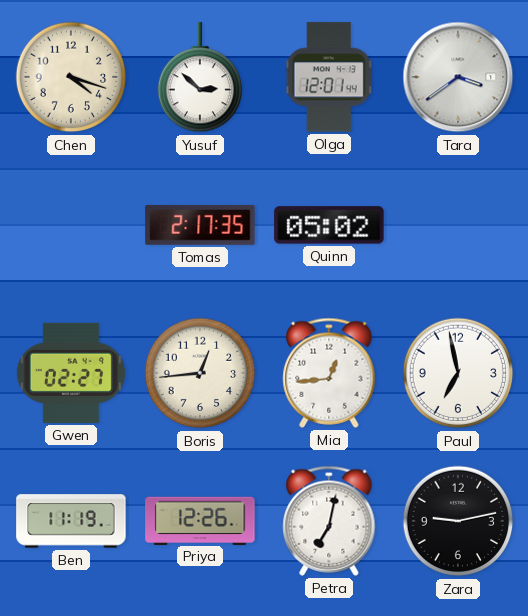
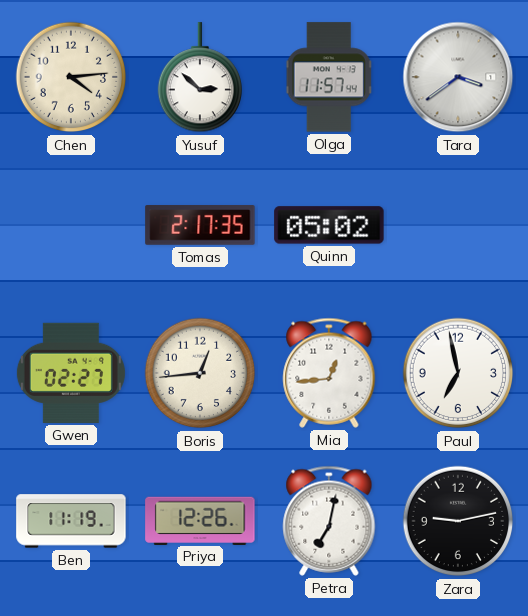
Chen: 4:18 -> 4:14 (71, 77)
Olga: 12:01 -> 11:57 (329, 77)
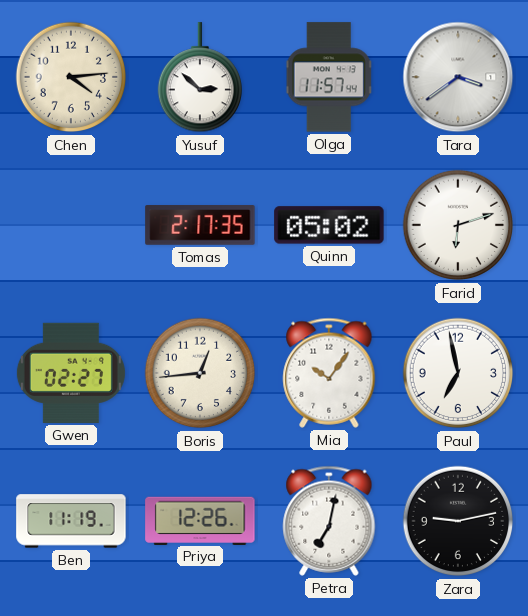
Farid: none -> 6:12 (458, 225)
Mia: 12:44 -> 10:06 (329, 373)
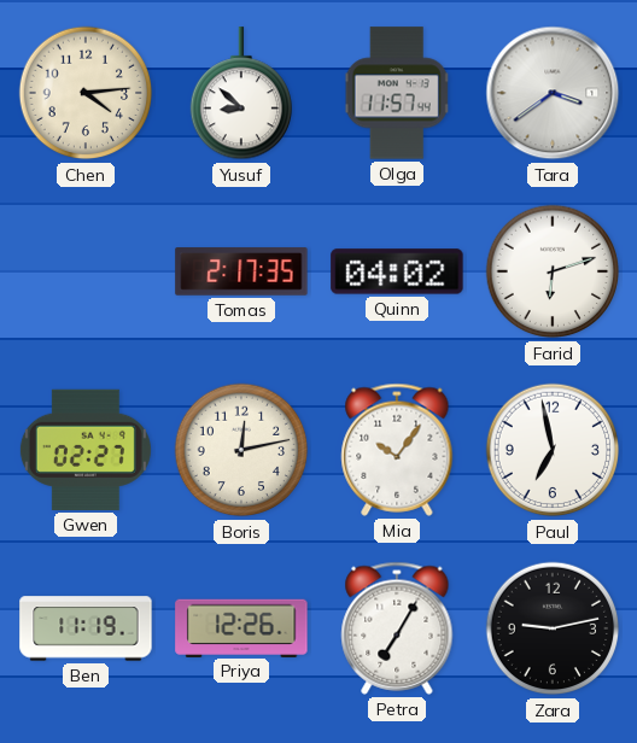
Yusuf: 2:52 -> 8:52 (240, 94)
Quinn: 05:02 -> 04:02 (397, 271)
Boris: 12:44 -> 12:13 (241, 450)
Petra: 7:02 -> 7:05 (397, 628)
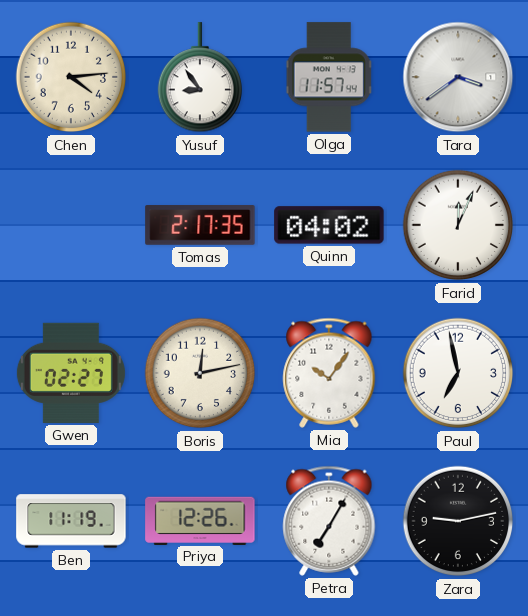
Yusuf: 8:52 -> 8:54 (199, 78)
Farid: 6:12 -> 12:04 (458, 225)
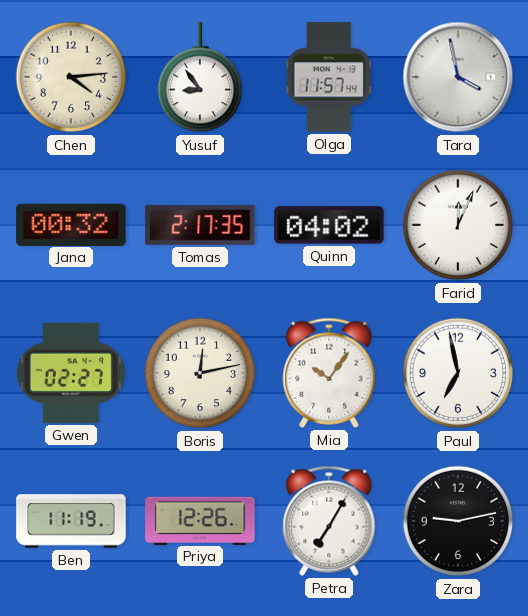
Tara: 3:39 -> 3:58 (458, 77)
Jana: none -> 00:32 (71, 224)
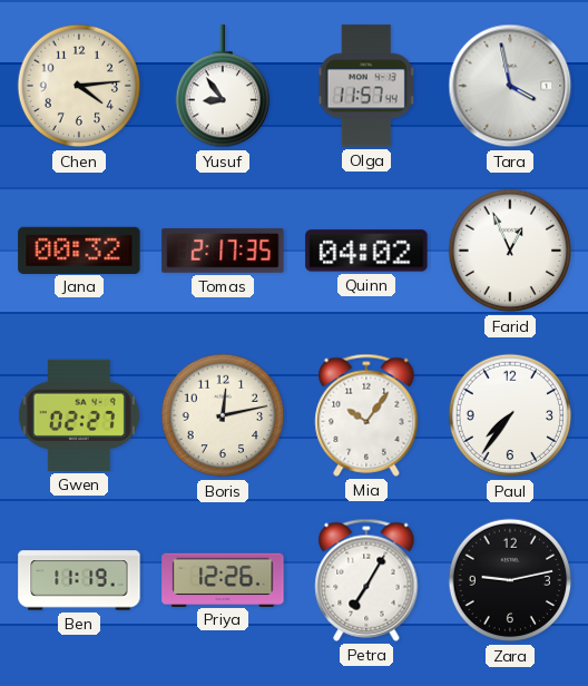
Farid: 12:04 -> 12:56 (510, 251)
Paul: 6:58 -> 7:36 (510, 415)
